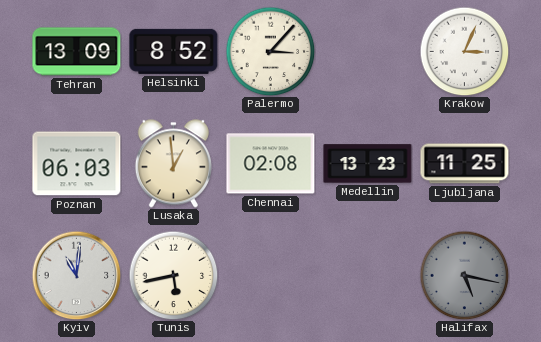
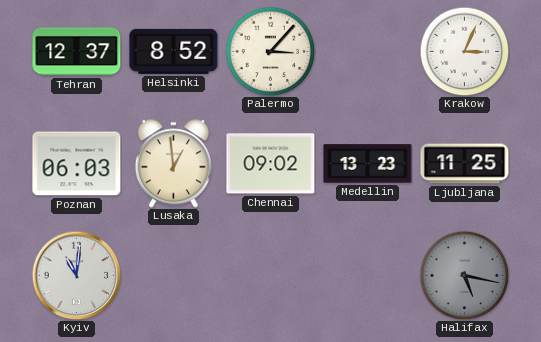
Tehran: 13:09 -> 12:37 (77, 52)
Chennai: 02:08 -> 09:02 (271, 164)
Tunis: 5:43 -> none (173, 275)
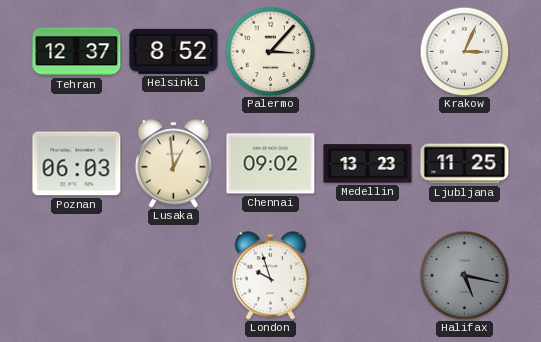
Kyiv: 11:01 -> none (76, 275)
London: none -> 9:57 (270, 276)
